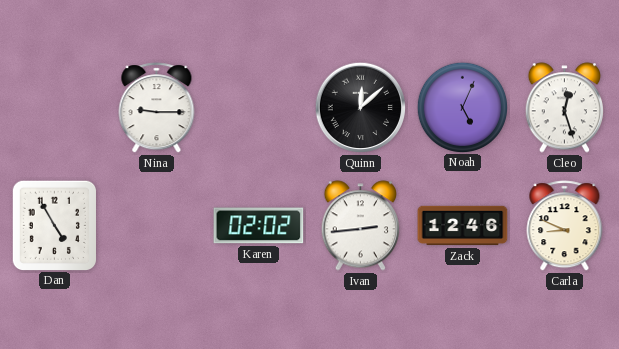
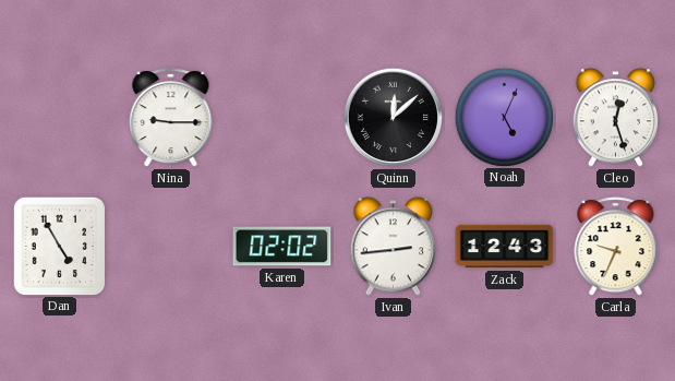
Zack: 12:46 -> 12:43 (505, 247)
Carla: 8:49 -> 9:34 (616, 247)
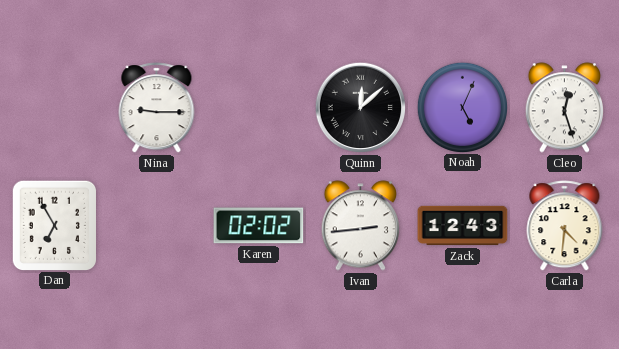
Dan: 4:55 -> 6:55 (54, 225)
Carla: 9:34 -> 4:31 (565, 226)
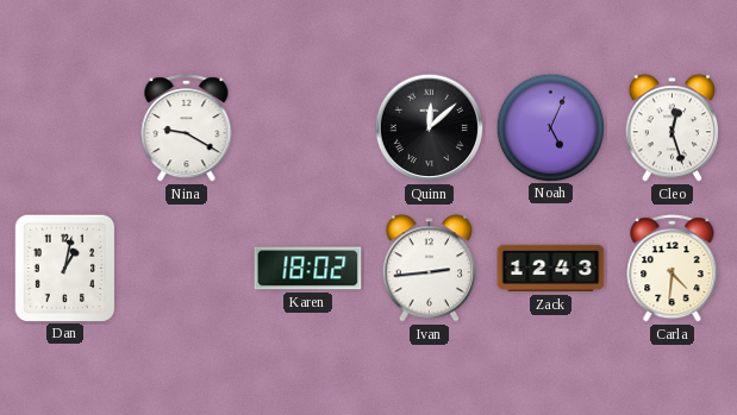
Nina: 9:15 -> 9:20 (187, 128)
Dan: 6:55 -> 1:02 (64, 268)
Karen: 02:02 -> 18:02 (308, 269)
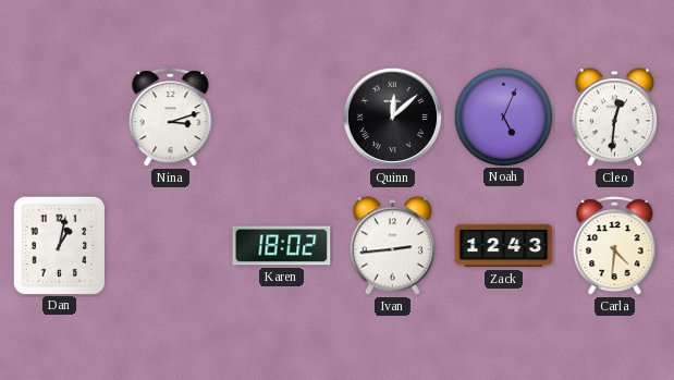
Nina: 9:20 -> 3:12 (171, 118)
Cleo: 12:27 -> 12:31 (615, 118)
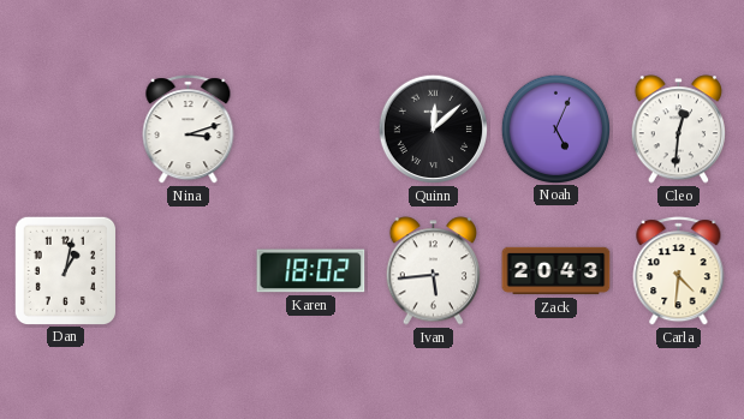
Ivan: 2:44 -> 5:44 (434, 271)
Zack: 12:43 -> 20:43 (556, 271)
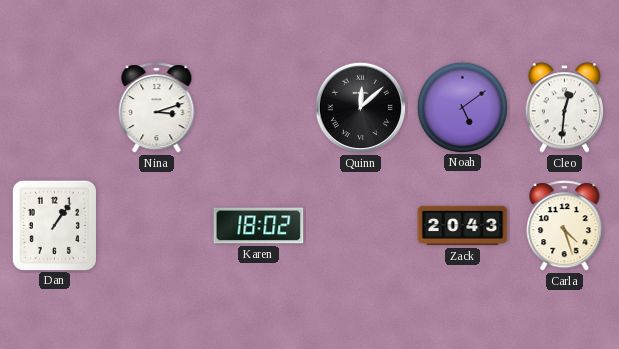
Noah: 5:04 -> 5:09 (462, 107)
Dan: 1:02 -> 1:06 (54, 225)
Ivan: 5:44 -> none (434, 271)
Carla: 4:31 -> 4:27 (565, 226)
